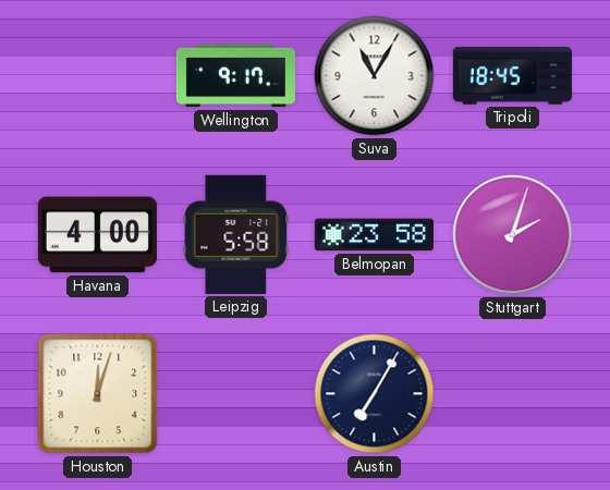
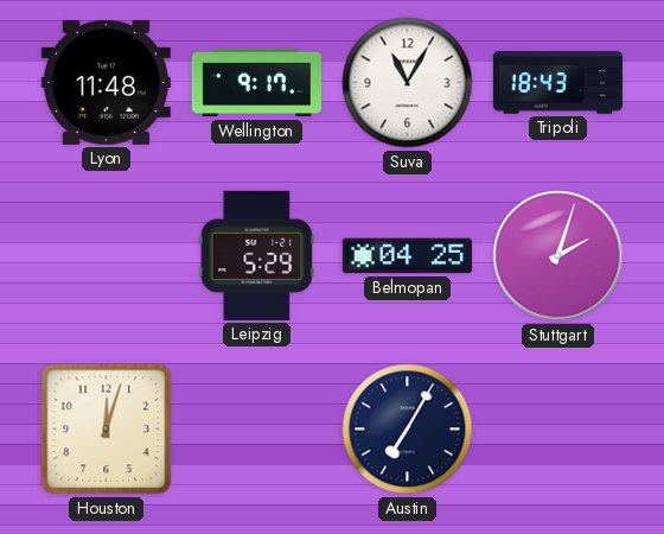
Lyon: none -> 11:48 (106, 82)
Tripoli: 18:45 -> 18:43 (557, 83)
Havana: 4:00 -> none (97, 235)
Leipzig: 5:58 -> 5:29 (257, 255)
Belmopan: 23:58 -> 04:25 (407, 256)
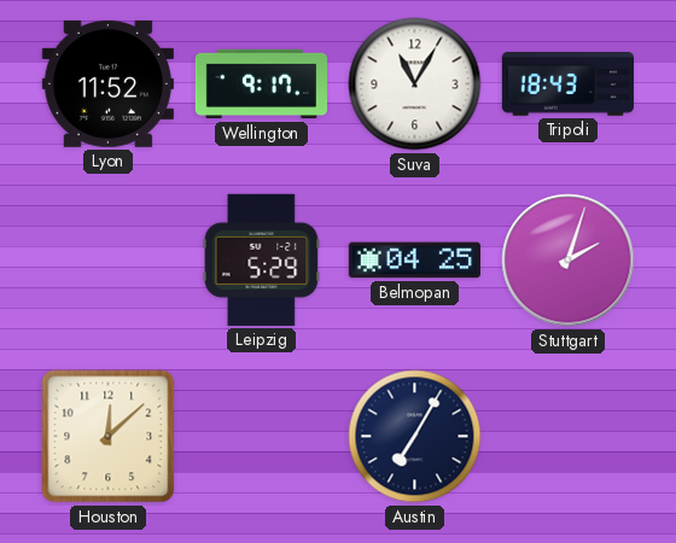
Lyon: 11:48 -> 11:52 (107, 83)
Houston: 12:03 -> 12:08 (109, 437)
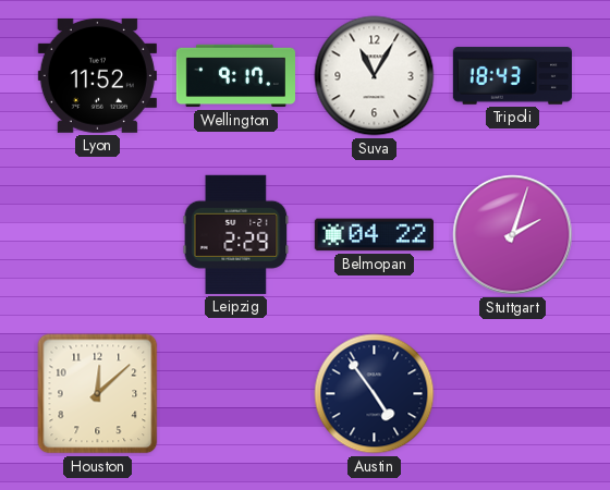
Leipzig: 5:29 -> 2:29 (236, 234)
Belmopan: 04:25 -> 04:22 (374, 235)
Austin: 7:05 -> 4:54 (375, 394)
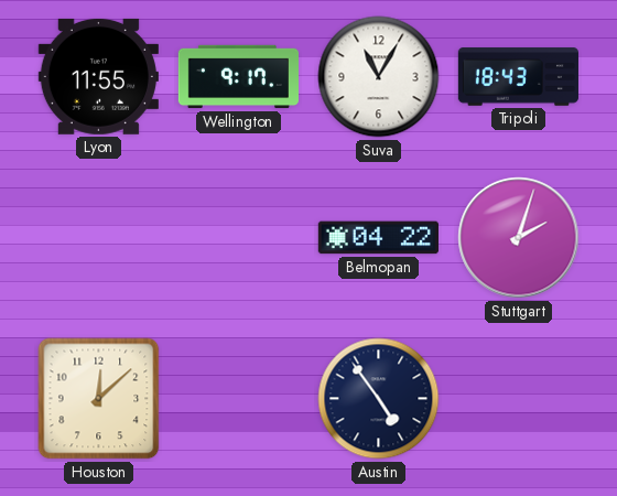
Lyon: 11:52 -> 11:55 (98, 76)
Leipzig: 2:29 -> none (236, 234)
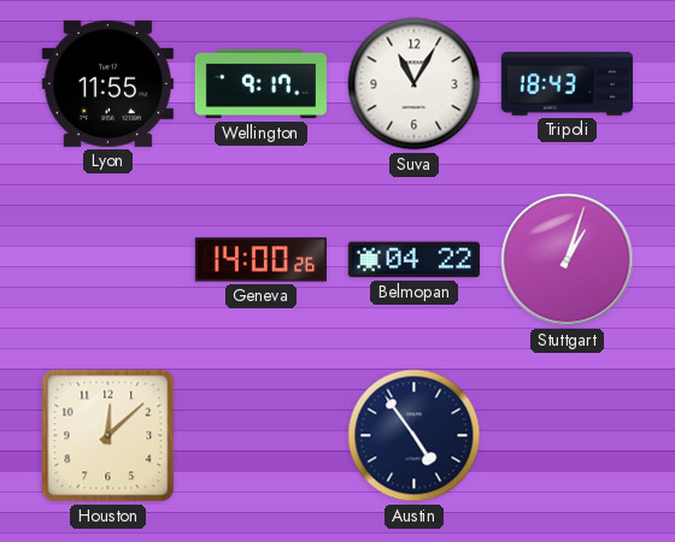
Geneva: none -> 14:00 (260, 260)
Stuttgart: 2:03 -> 1:03 (568, 260)
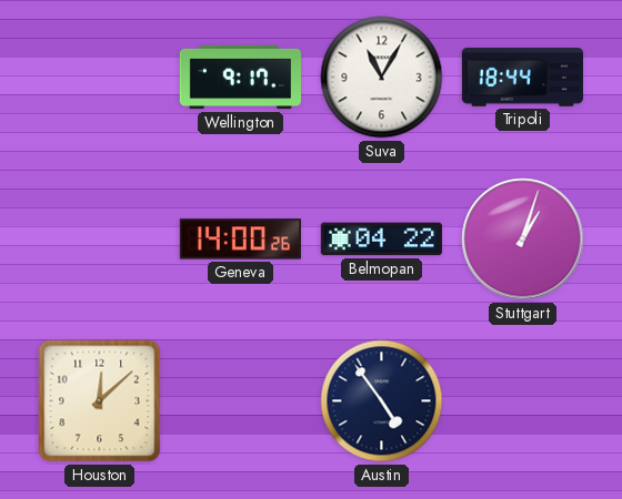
Lyon: 11:55 -> none (107, 83)
Tripoli: 18:43 -> 18:44 (522, 78)
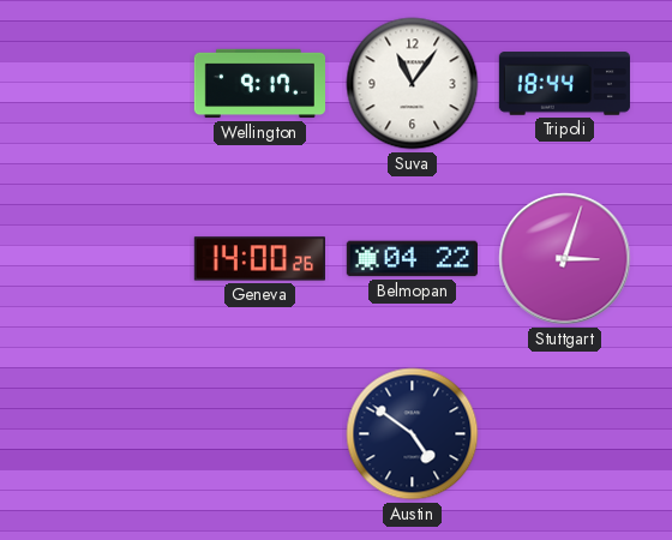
Suva: 11:05 -> 11:06 (413, 84)
Stuttgart: 1:03 -> 3:03 (565, 259)
Houston: 12:08 -> none (100, 401)
Austin: 4:54 -> 4:51 (413, 434)
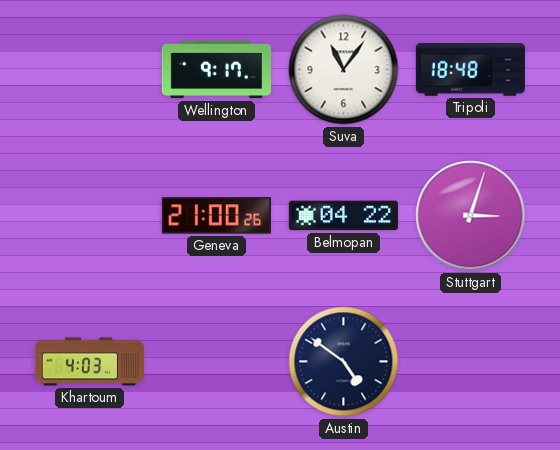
Tripoli: 18:44 -> 18:48 (470, 70)
Geneva: 14:00 -> 21:00 (216, 216)
Khartoum: none -> 4:03 (89, 362)
